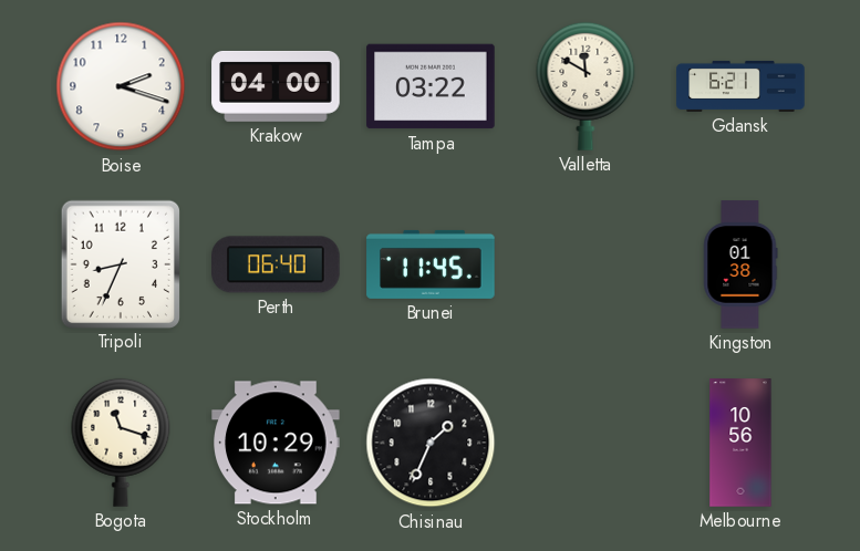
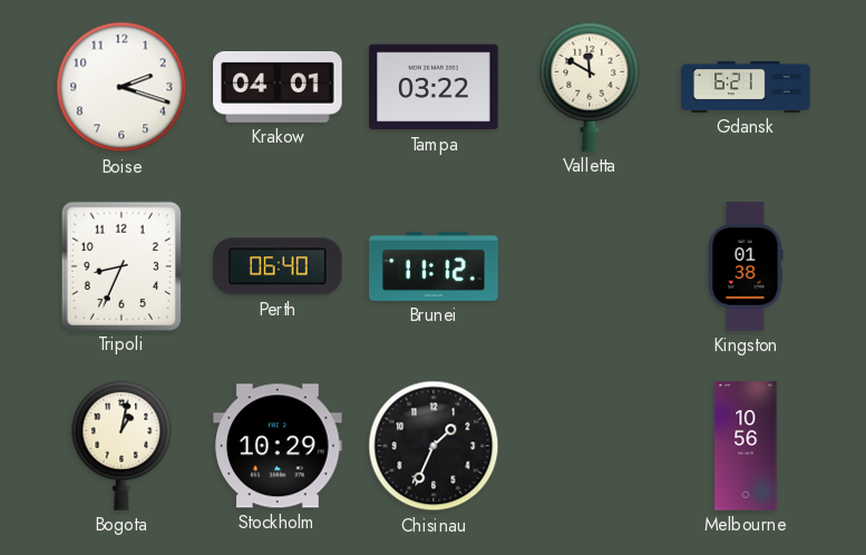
Krakow: 04:00 -> 04:01 (278, 87)
Brunei: 11:45 -> 11:12 (434, 266)
Bogota: 11:18 -> 1:02 (121, 446)
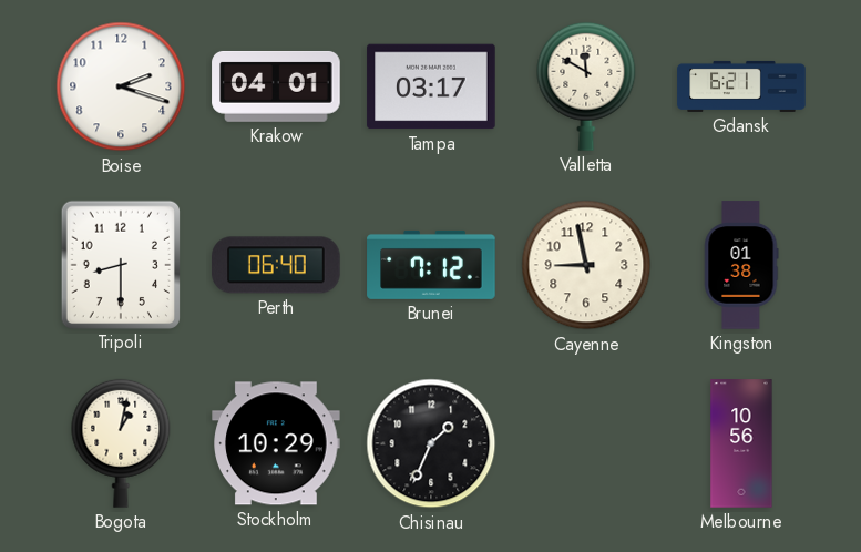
Tampa: 03:22 -> 03:17 (431, 86)
Tripoli: 8:34 -> 8:30 (120, 264)
Brunei: 11:12 -> 7:12 (431, 265)
Cayenne: none -> 8:58 (586, 265)
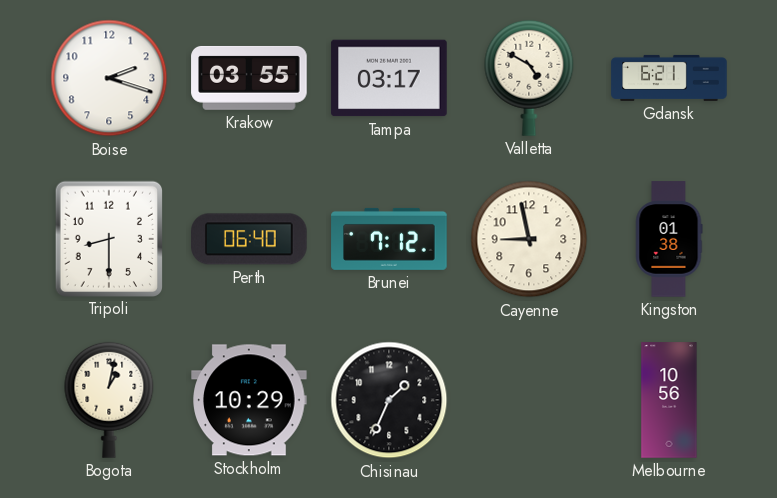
Krakow: 04:01 -> 03:55 (249, 78)
Valletta: 11:50 -> 4:50 (529, 78)
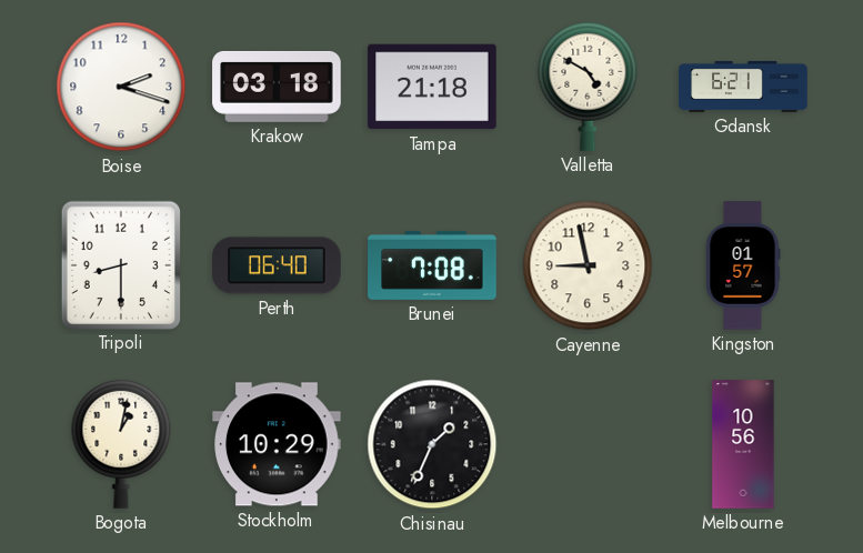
Krakow: 03:55 -> 03:18 (277, 87)
Tampa: 03:17 -> 21:18 (432, 87)
Brunei: 7:12 -> 7:08 (432, 265)
Kingston: 01:38 -> 01:57 (743, 265)
